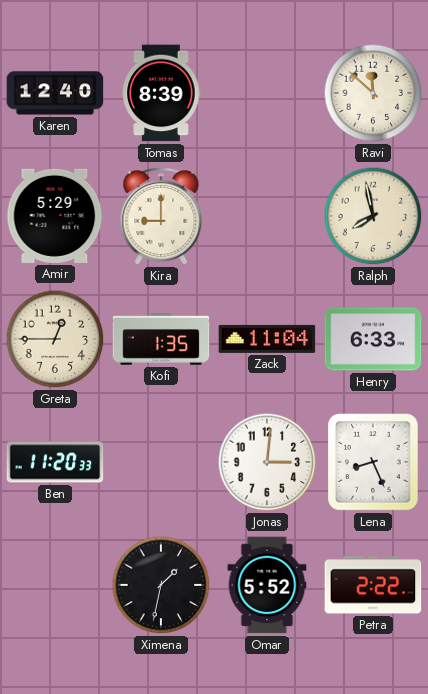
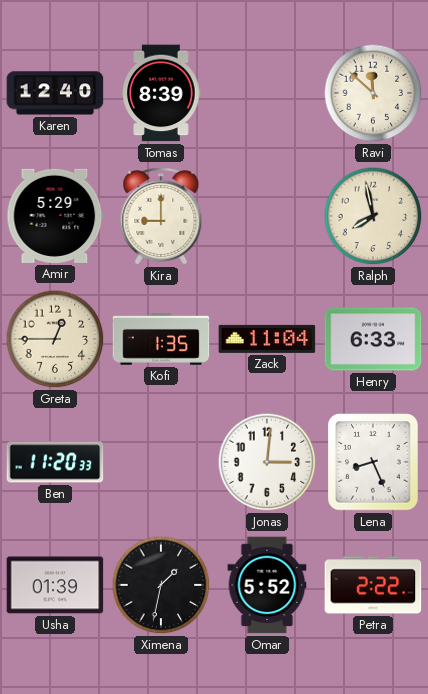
Usha: none -> 01:39 (55, 585)
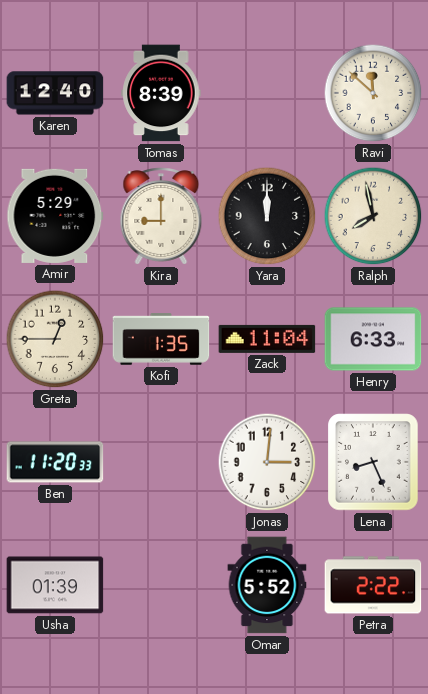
Yara: none -> 12:00 (267, 216)
Ximena: 1:32 -> none (161, 585)
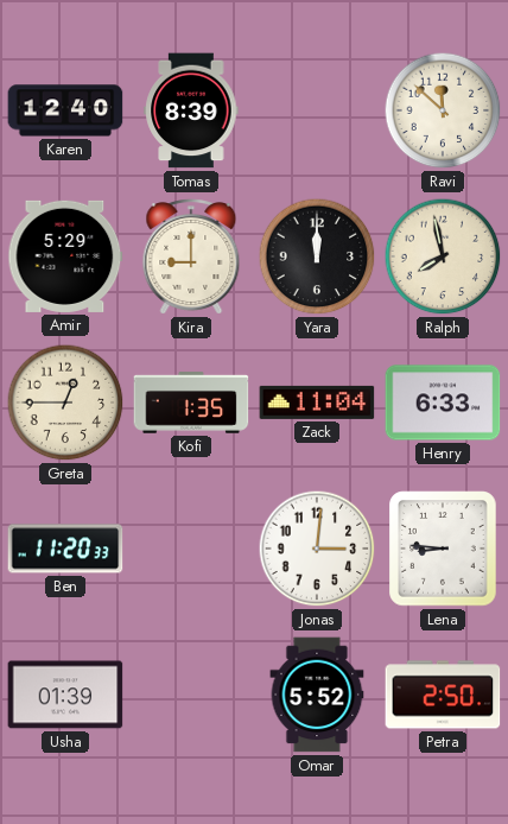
Lena: 8:26 -> 8:46 (443, 549)
Petra: 2:22 -> 2:50 (443, 695)
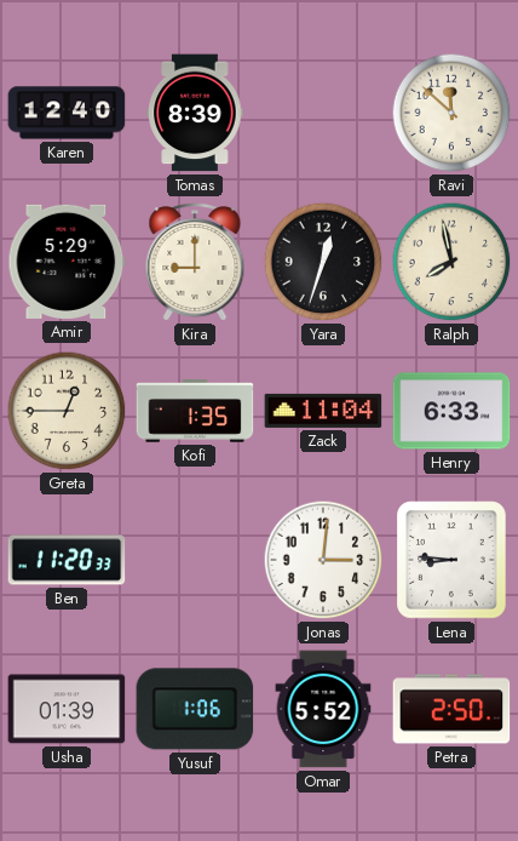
Yara: 12:00 -> 12:33 (323, 262)
Yusuf: none -> 1:06 (195, 709)
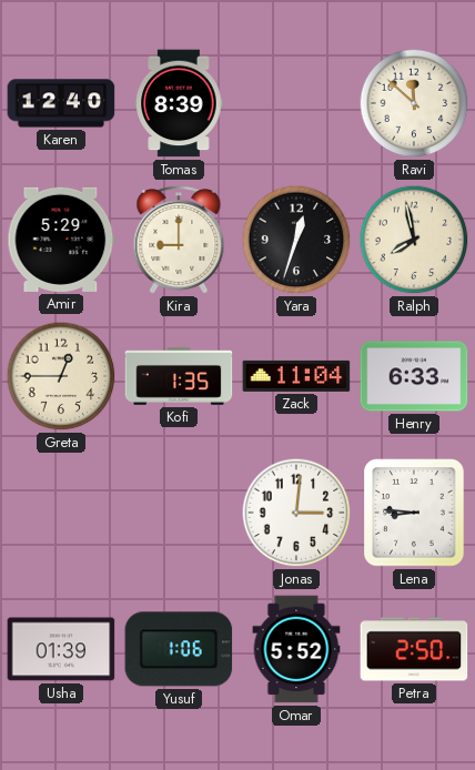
Ben: 11:20 -> none (67, 560)
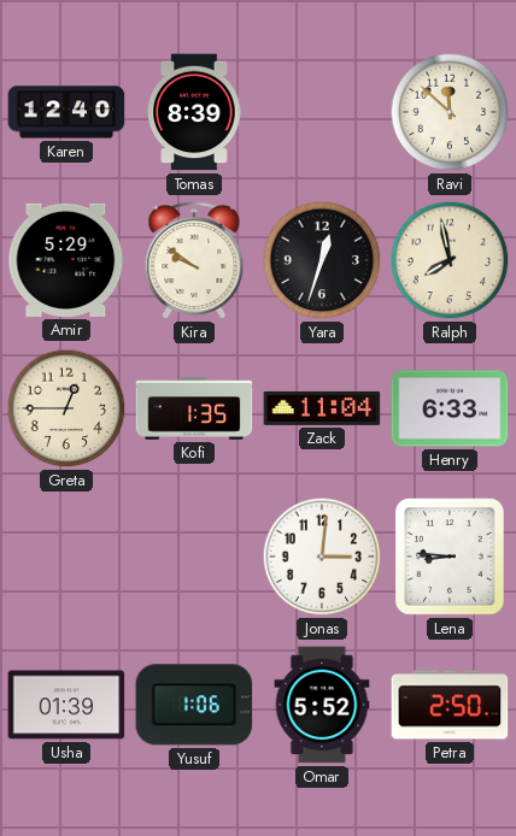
Kira: 9:00 -> 9:51 (194, 260)
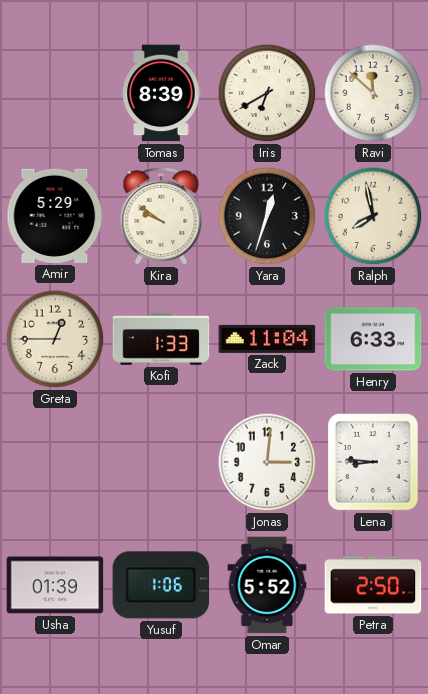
Karen: 12:40 -> none (66, 112)
Iris: none -> 6:40 (267, 93)
Kofi: 1:35 -> 1:33 (161, 339)
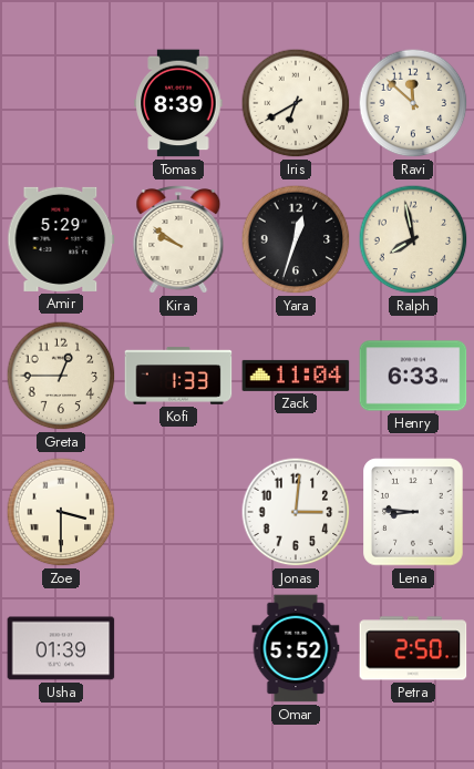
Zoe: none -> 3:30 (61, 512)
Yusuf: 1:06 -> none (161, 585)
